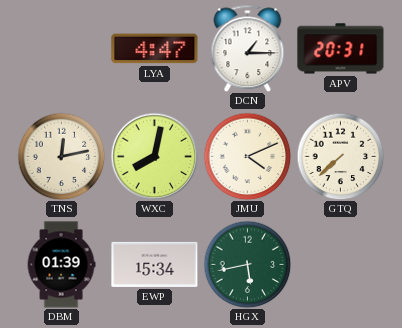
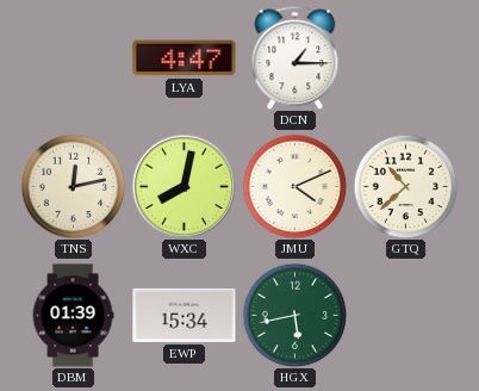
APV: 20:31 -> none (341, 49)
GTQ: 7:38 -> 10:38 (405, 186)
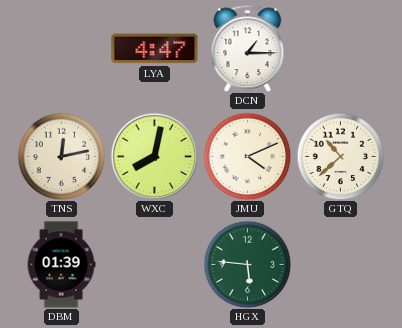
EWP: 15:34 -> none (185, 315)
HGX: 5:43 -> 5:46 (247, 264)
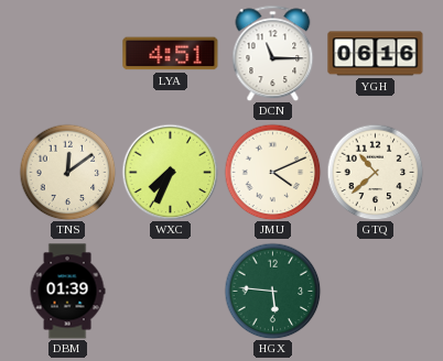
LYA: 4:47 -> 4:51 (171, 54)
DCN: 1:15 -> 11:15 (273, 53)
YGH: none -> 06:16 (376, 54)
TNS: 12:13 -> 12:09 (67, 172)
WXC: 8:02 -> 7:34 (170, 172)
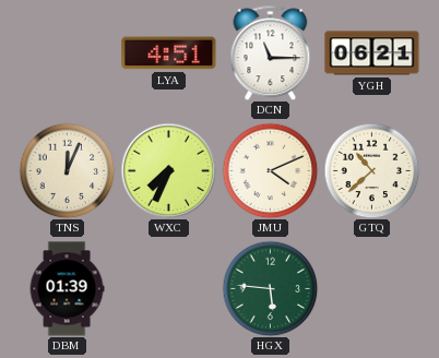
YGH: 06:16 -> 06:21 (372, 53)
TNS: 12:09 -> 12:04 (67, 170)
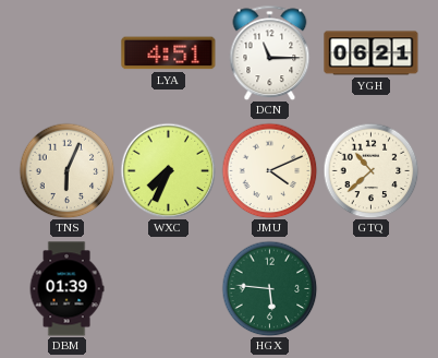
TNS: 12:04 -> 6:04 (66, 170)
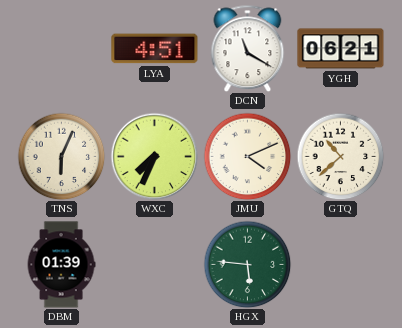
DCN: 11:15 -> 11:20 (248, 48)
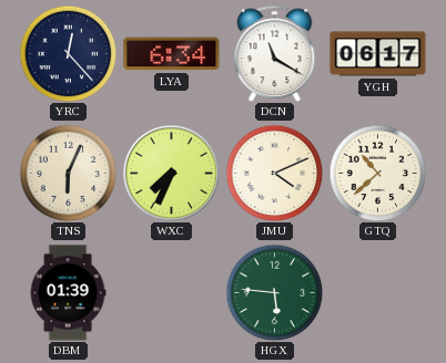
YRC: none -> 12:23 (68, 53)
LYA: 4:51 -> 6:34 (172, 54)
YGH: 06:21 -> 06:17 (378, 54)
